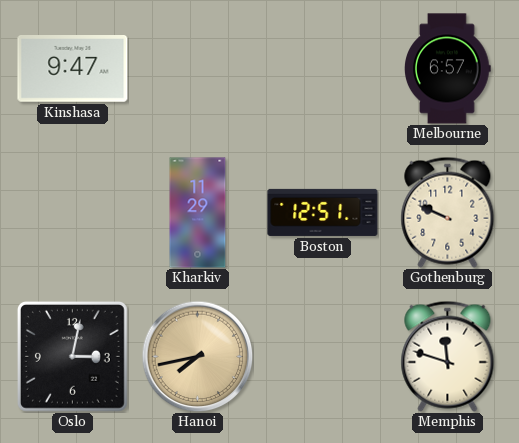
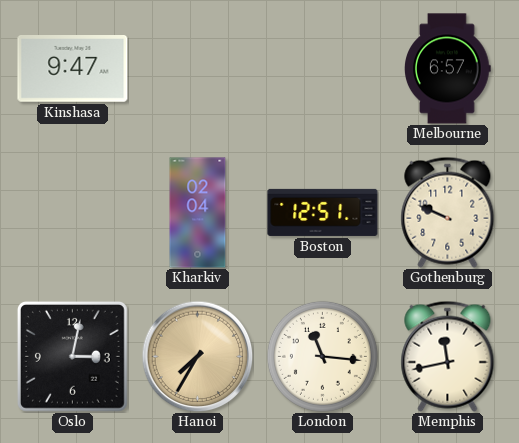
Kharkiv: 11:29 -> 02:04 (198, 213)
Hanoi: 7:43 -> 7:35 (197, 356)
London: none -> 11:16 (322, 356)
Memphis: 11:48 -> 11:43 (448, 356)
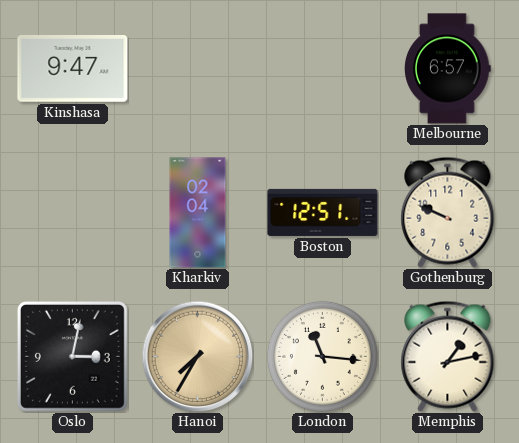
Memphis: 11:43 -> 1:13 (448, 356)
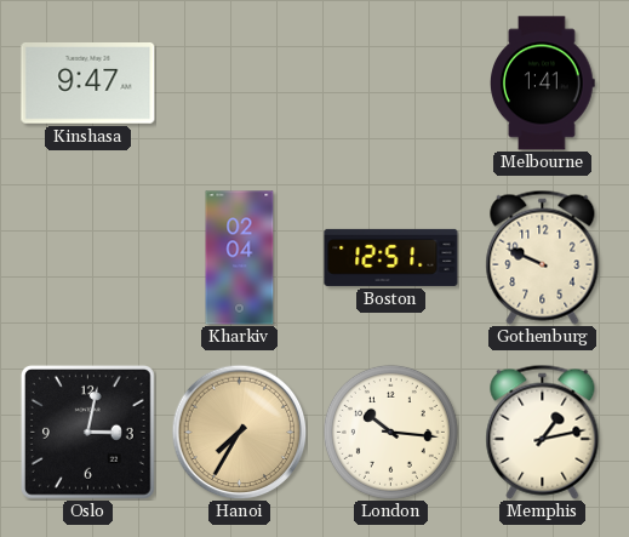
Melbourne: 6:57 -> 1:41 (543, 84)
London: 11:16 -> 10:16 (390, 432)
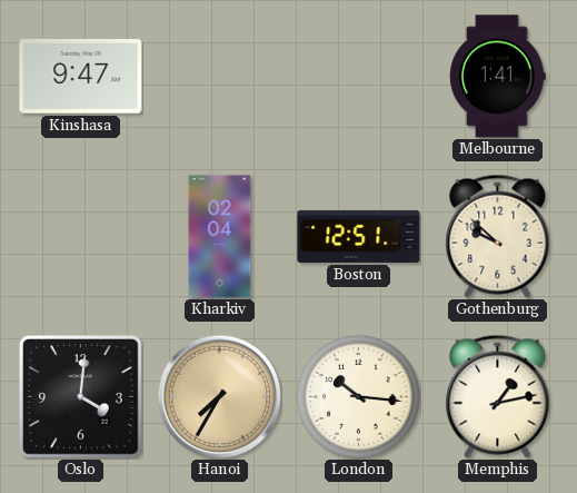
Gothenburg: 9:49 -> 9:52 (498, 236)
Oslo: 3:02 -> 4:01 (80, 396)
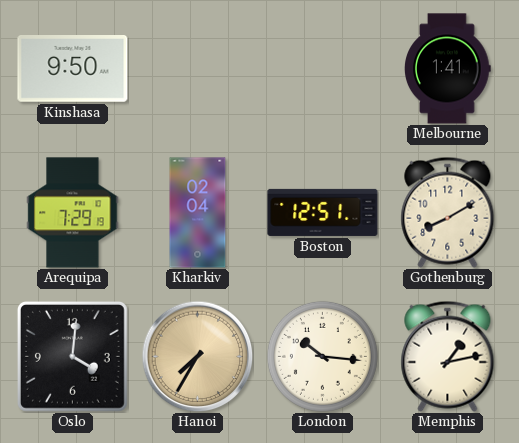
Kinshasa: 9:47 -> 9:50 (73, 69)
Arequipa: none -> 7:29 (73, 213)
Gothenburg: 9:52 -> 8:10 (448, 212)
